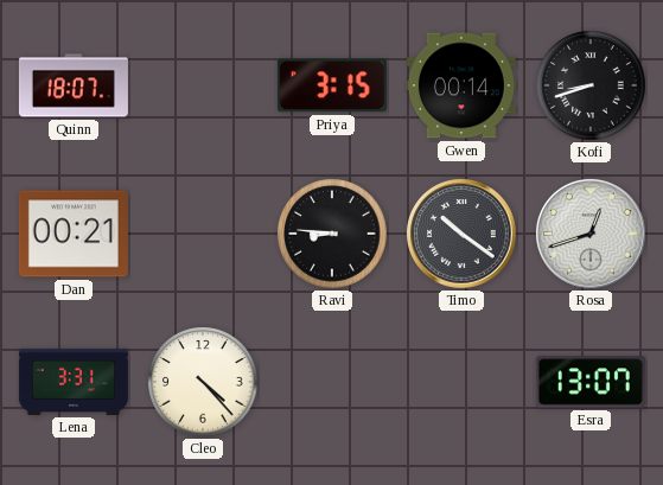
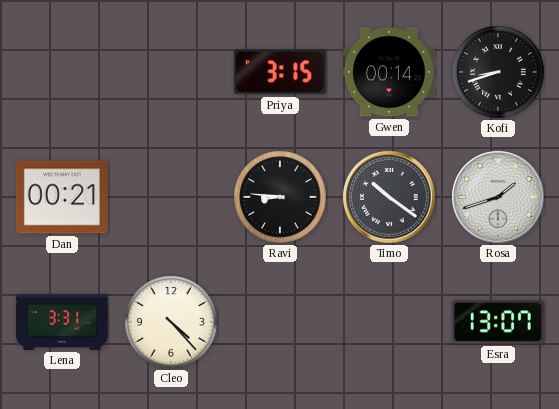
Quinn: 18:07 -> none (74, 85)
Rosa: 12:42 -> 1:42 (499, 198)
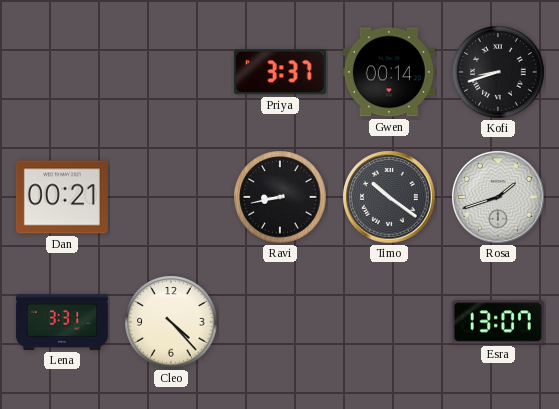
Priya: 3:15 -> 3:37 (280, 72)
Ravi: 8:46 -> 8:43 (280, 197)
